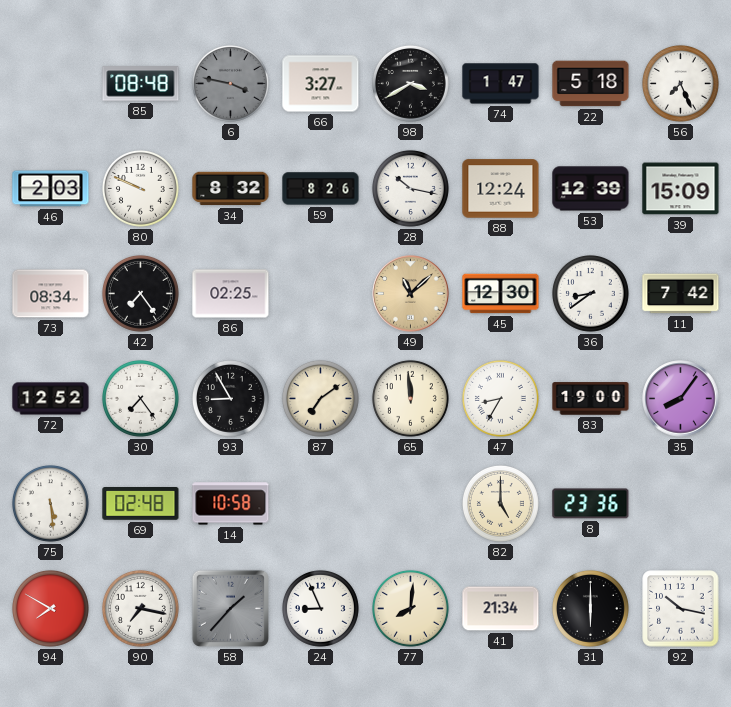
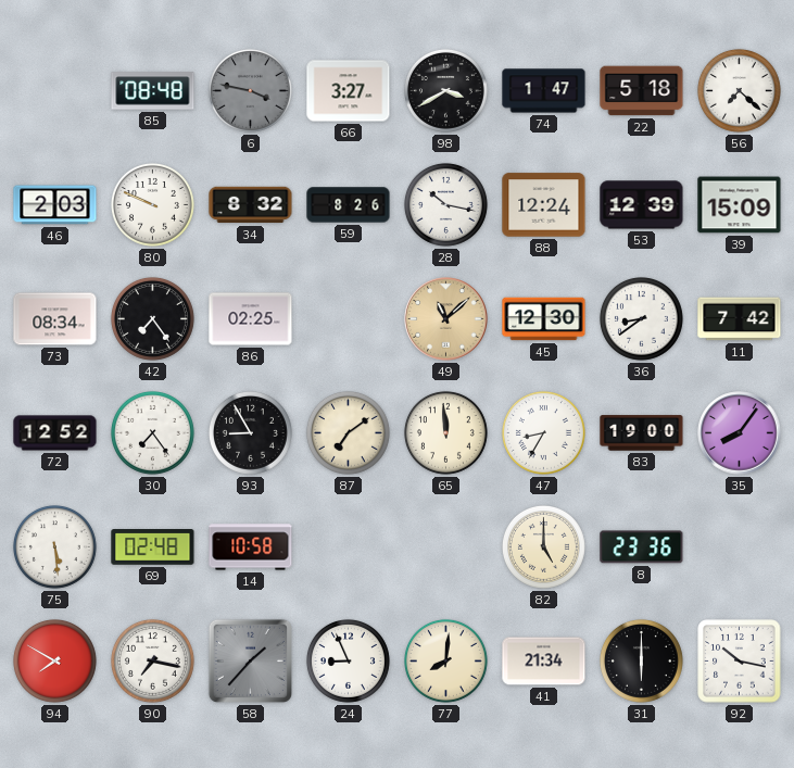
56: 7:26 -> 7:22 (739, 90)
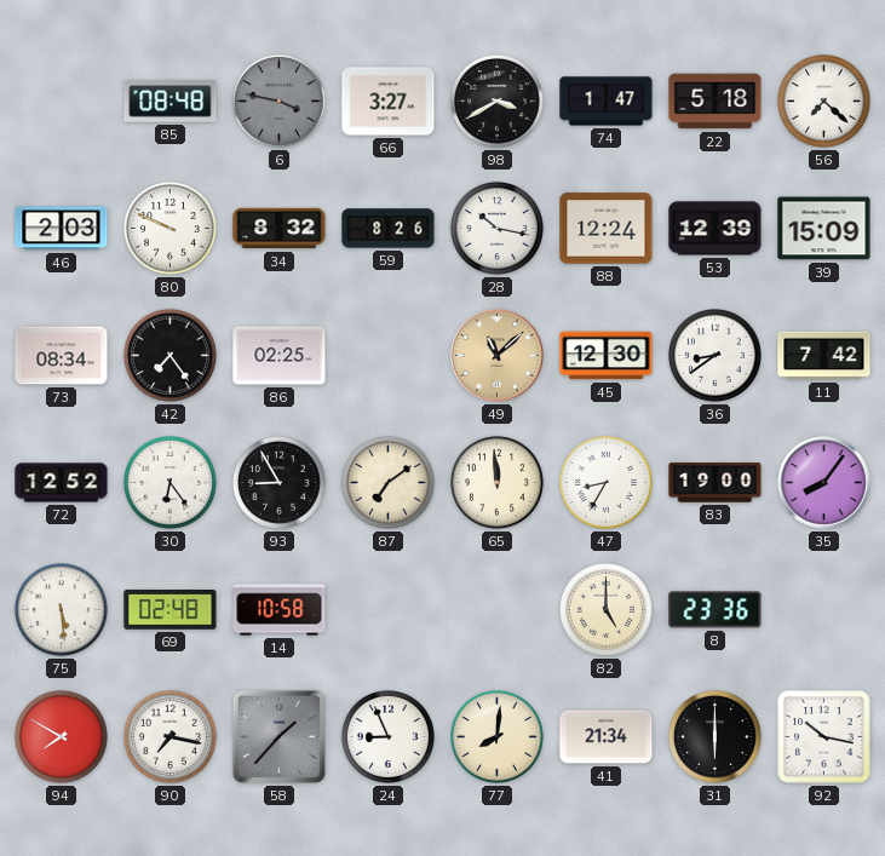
30: 7:24 -> 6:24 (169, 482)
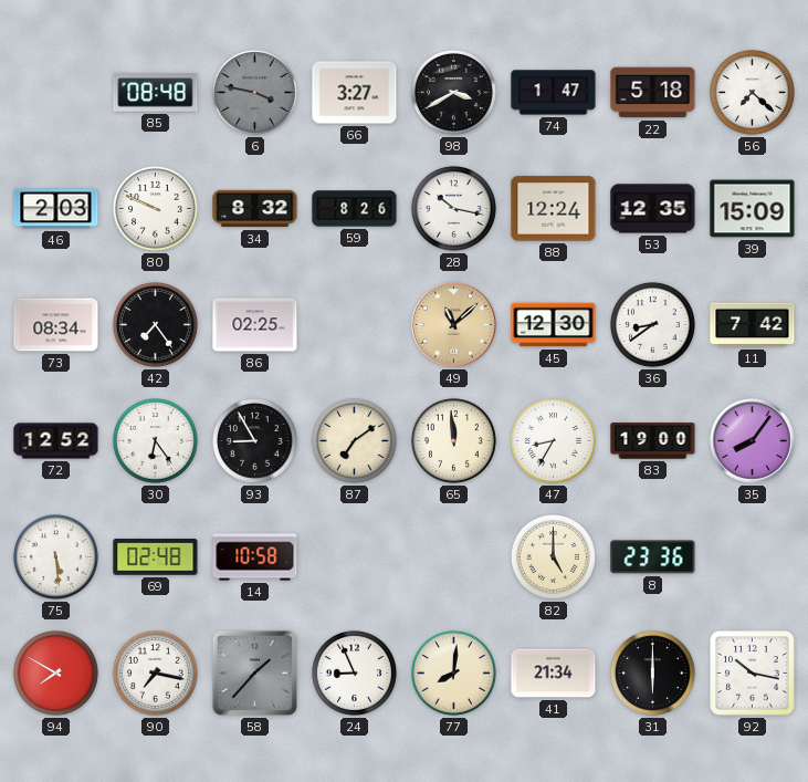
53: 12:39 -> 12:35 (653, 209)
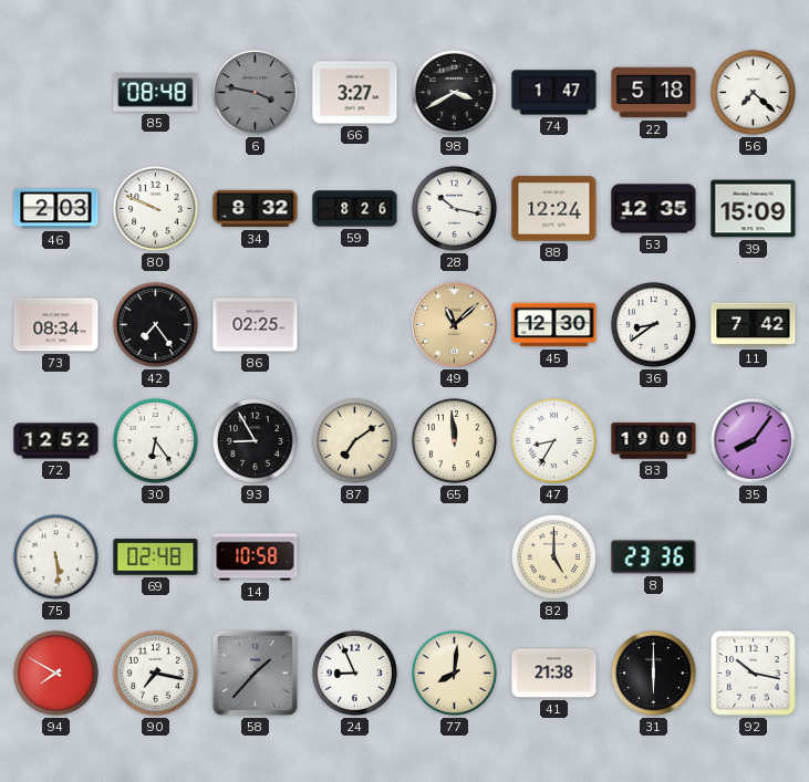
41: 21:34 -> 21:38 (554, 674)
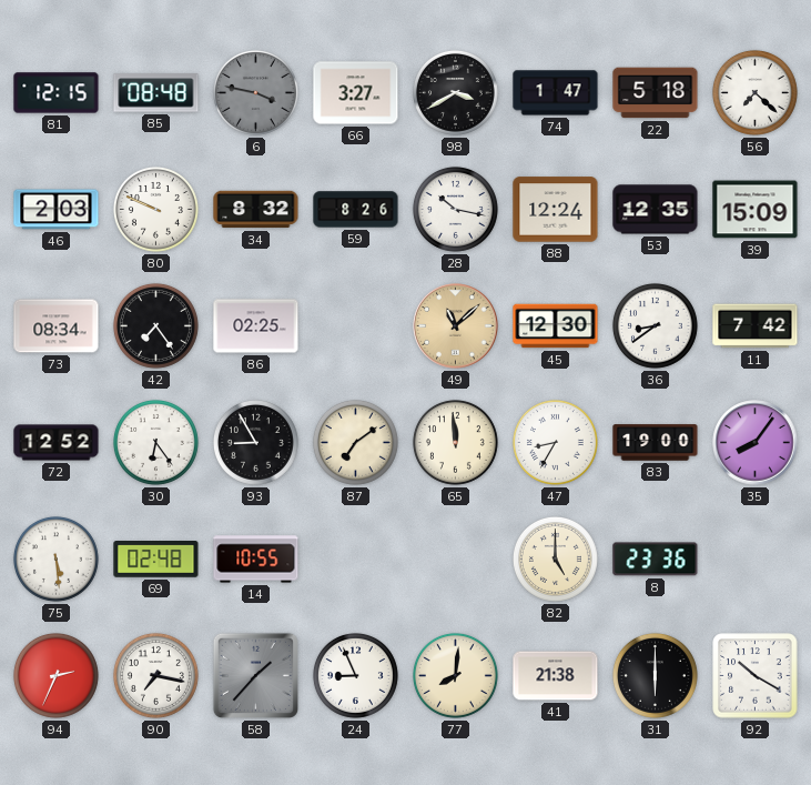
81: none -> 12:15 (57, 93)
14: 10:58 -> 10:55 (256, 560)
94: 7:50 -> 2:34 (55, 675)
92: 10:17 -> 10:20 (756, 676)
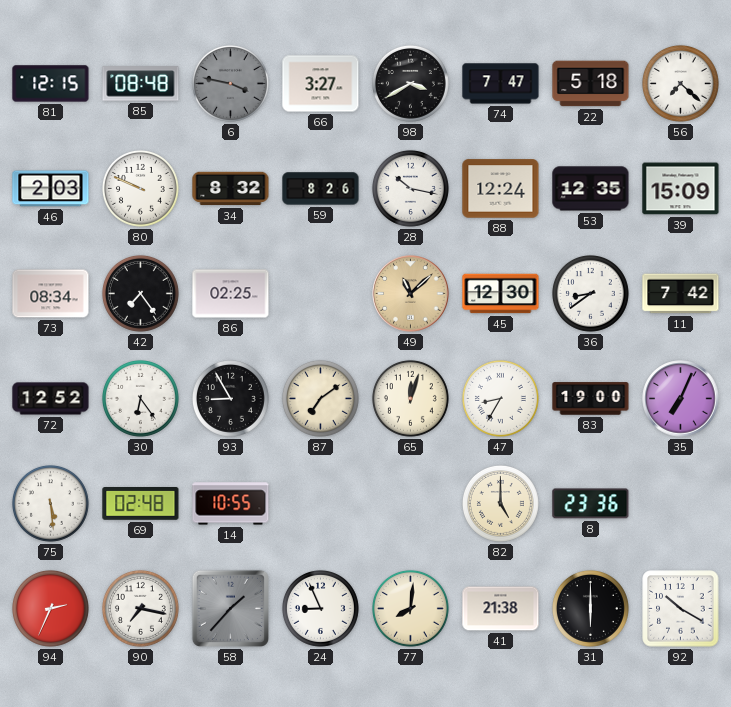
74: 1:47 -> 7:47 (501, 84)
65: 11:59 -> 12:03 (410, 398)
35: 8:06 -> 7:04 (681, 399)
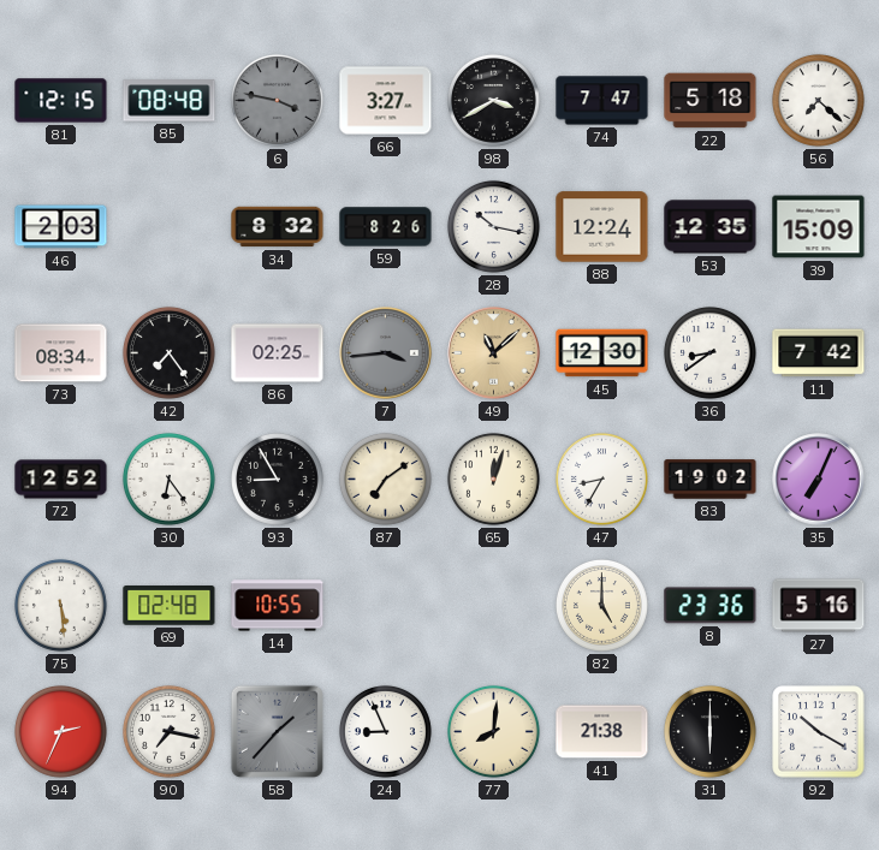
80: 9:49 -> none (140, 188)
7: none -> 3:44 (386, 353)
83: 19:00 -> 19:02 (711, 480)
27: none -> 5:16 (819, 606)
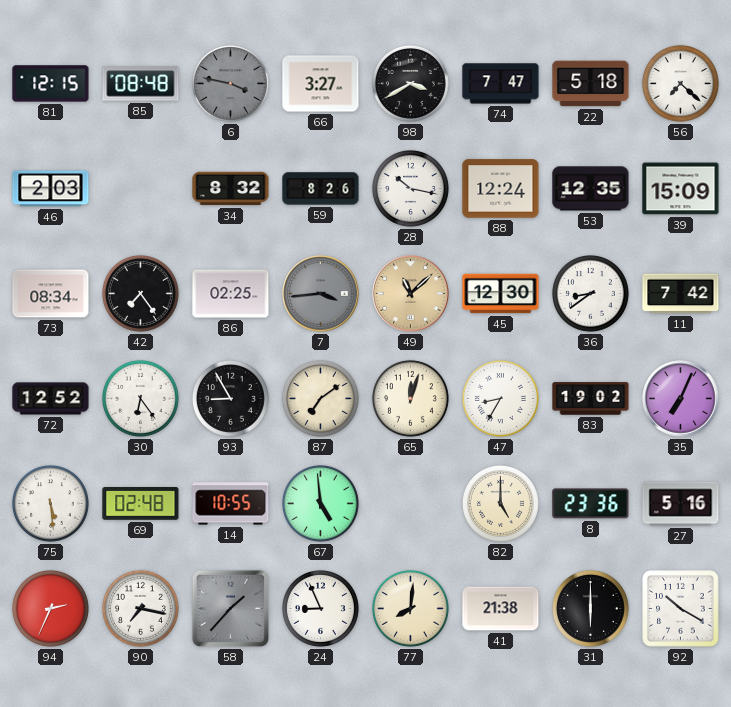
67: none -> 4:59 (320, 503)
